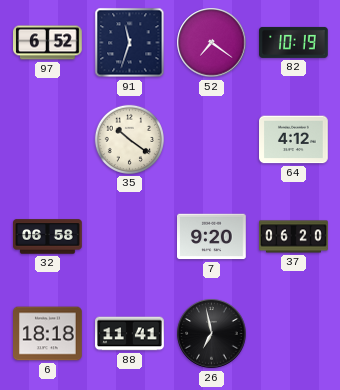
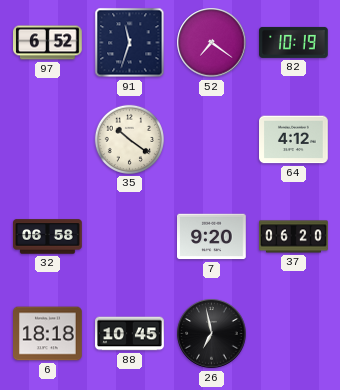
88: 11:41 -> 10:45 (130, 334)
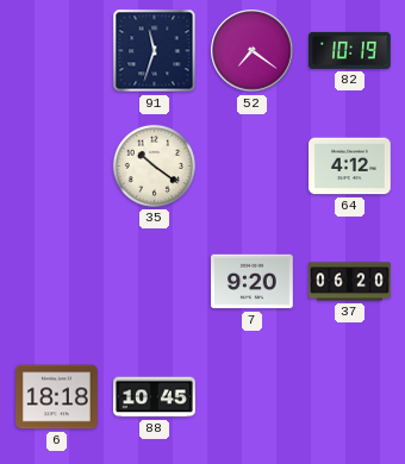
97: 6:52 -> none (48, 43)
32: 06:58 -> none (48, 237)
26: 6:58 -> none (212, 334)
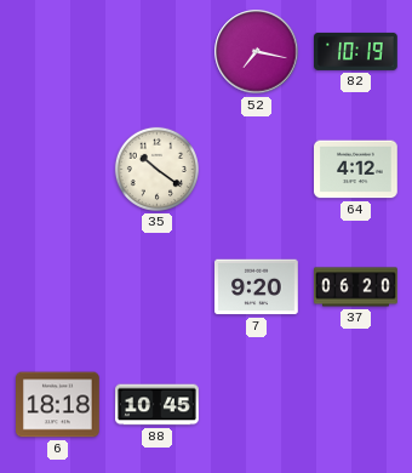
91: 11:33 -> none (155, 51)
52: 7:21 -> 7:17 (257, 52)
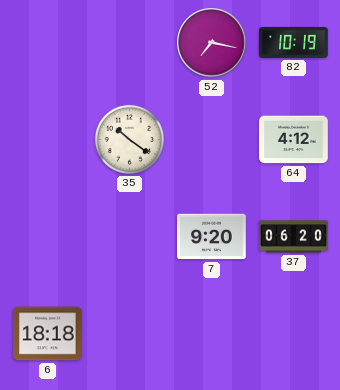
88: 10:45 -> none (158, 405)
